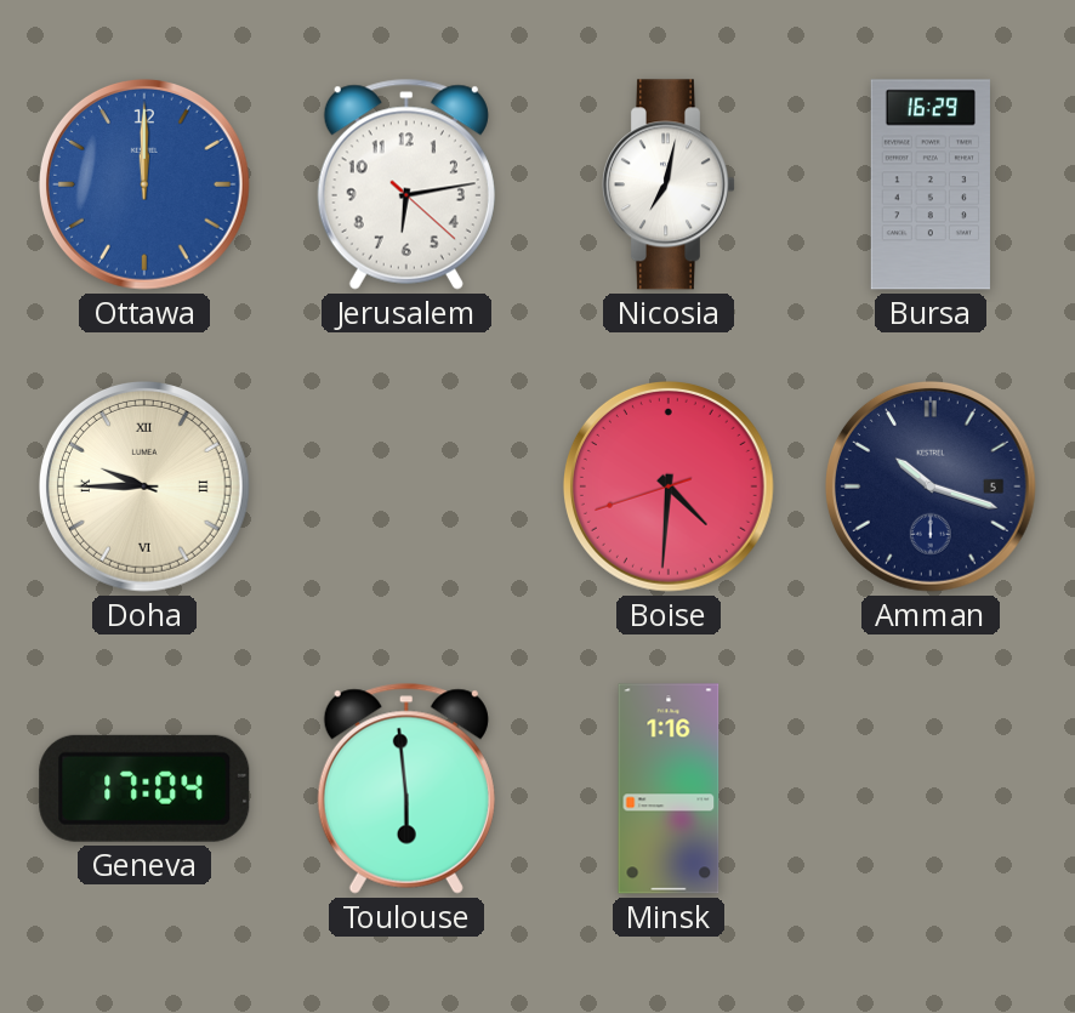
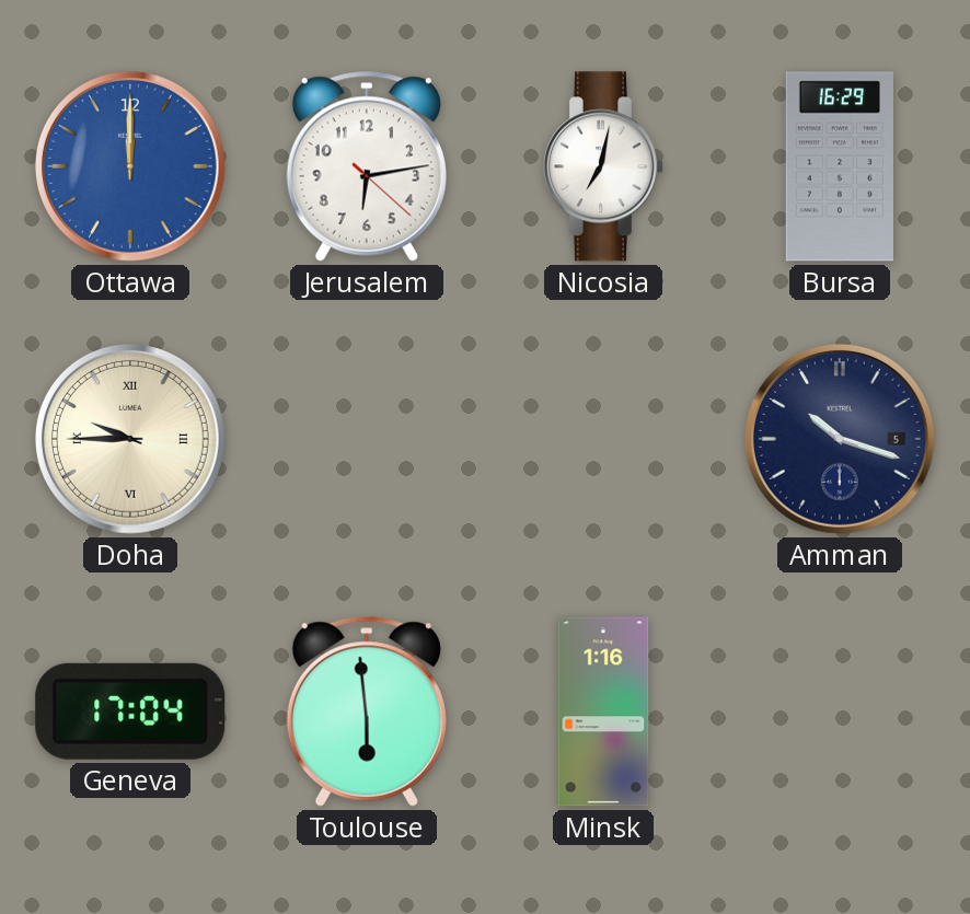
Boise: 4:30 -> none (669, 486)
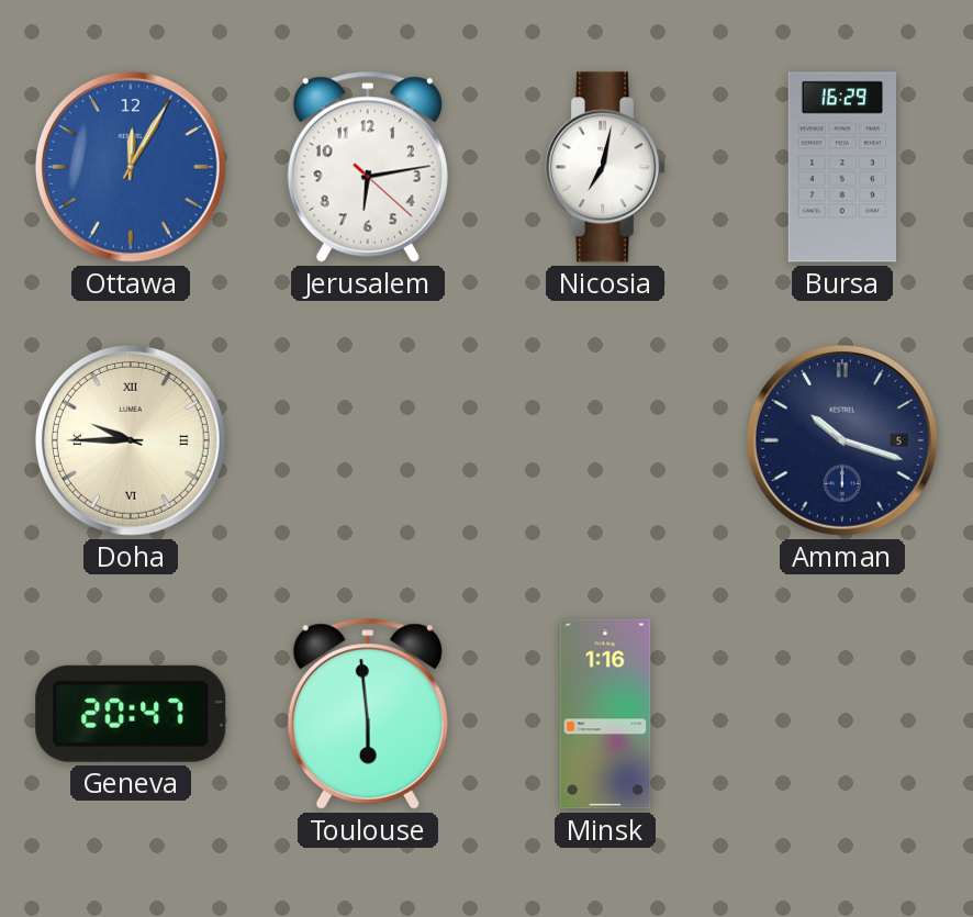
Ottawa: 12:00 -> 12:05 (131, 167)
Geneva: 17:04 -> 20:47 (131, 714)
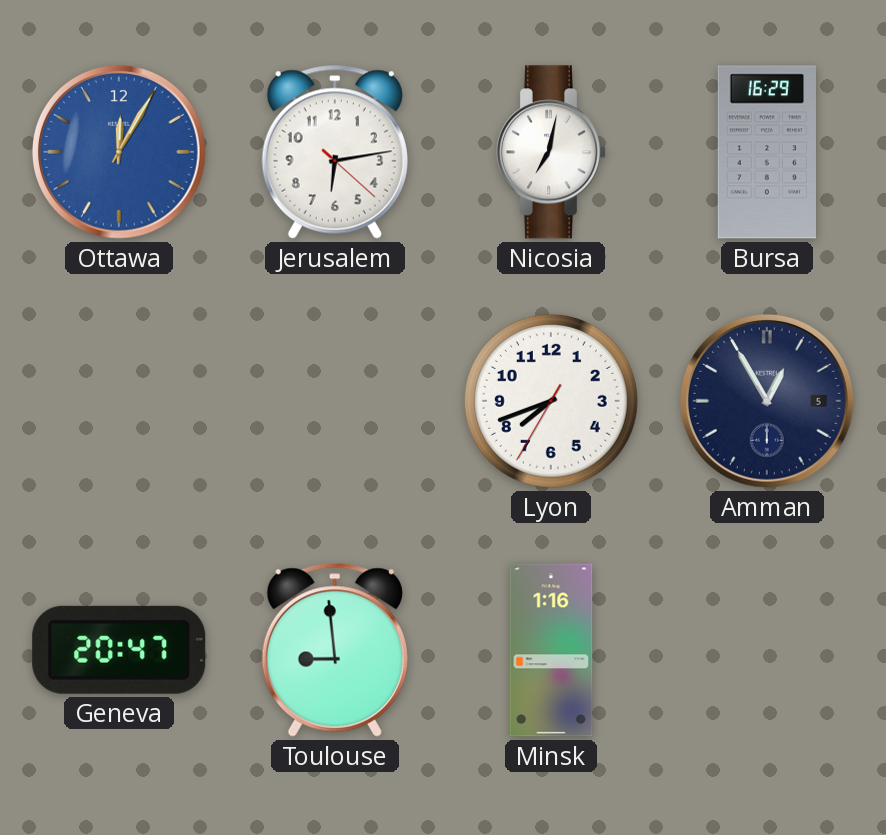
Doha: 9:45 -> none (131, 440)
Lyon: none -> 7:41 (551, 401)
Amman: 10:18 -> 12:55 (767, 401)
Toulouse: 5:59 -> 8:59 (335, 650)
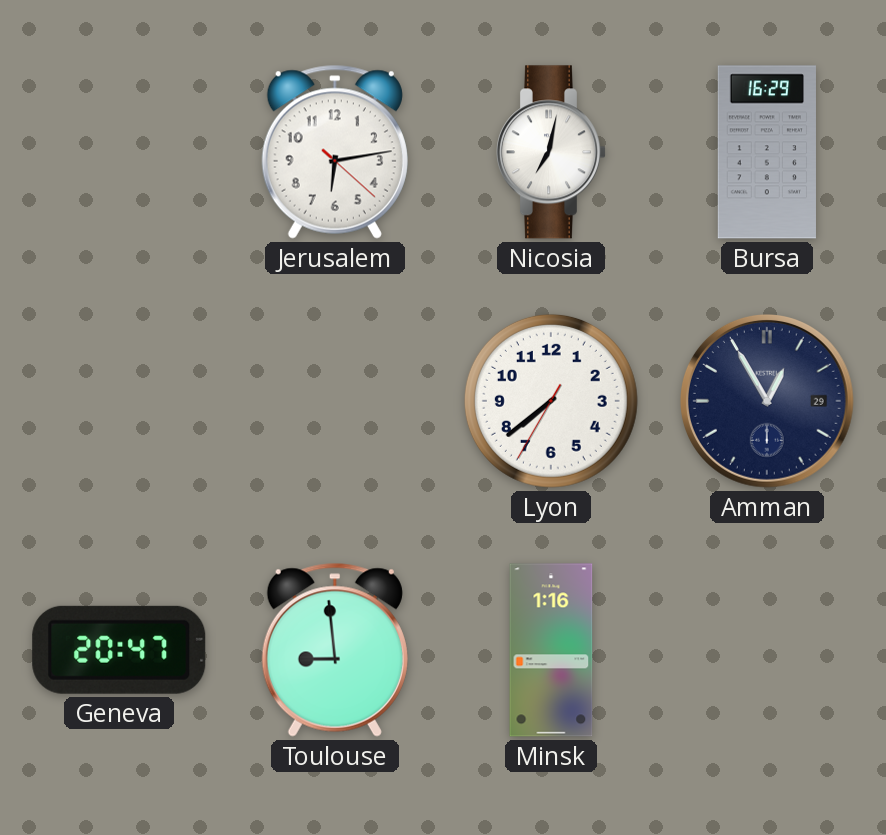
Ottawa: 12:05 -> none (119, 152)
Lyon: 7:41 -> 7:38 (551, 401)
Amman date: 5 -> 29 (767, 401)
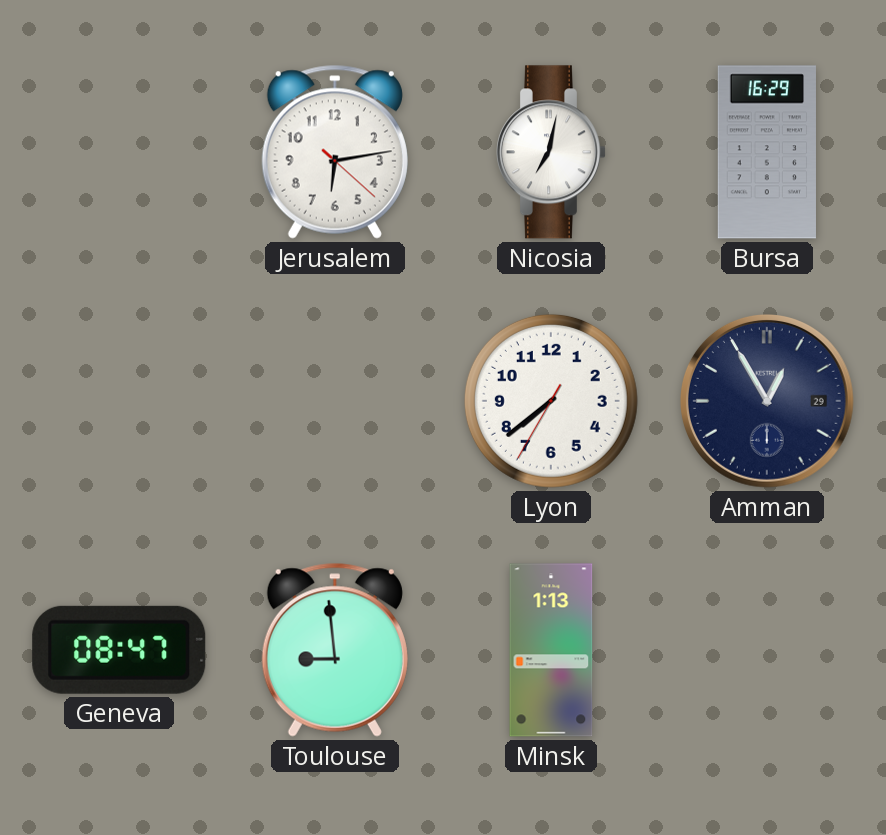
Geneva: 20:47 -> 08:47 (119, 650)
Minsk: 1:16 -> 1:13 (551, 650)
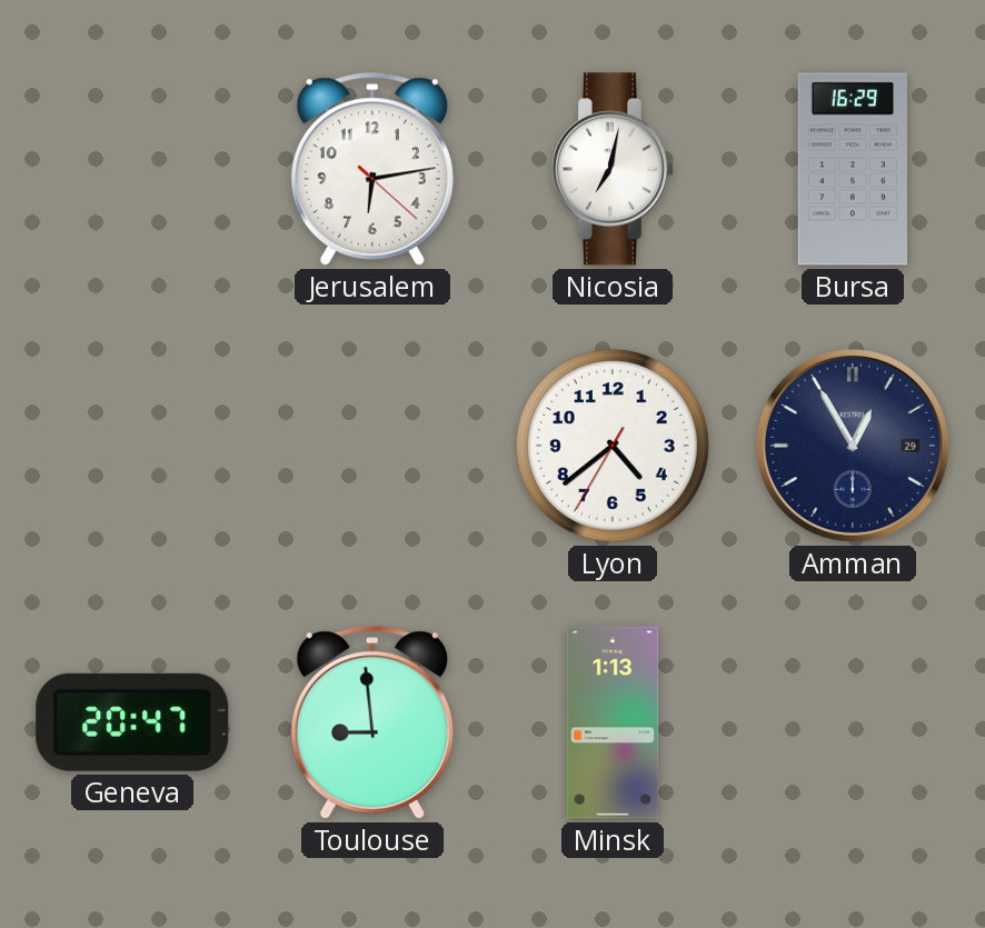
Lyon: 7:38 -> 4:38 (613, 446)
Geneva: 08:47 -> 20:47 (132, 722)
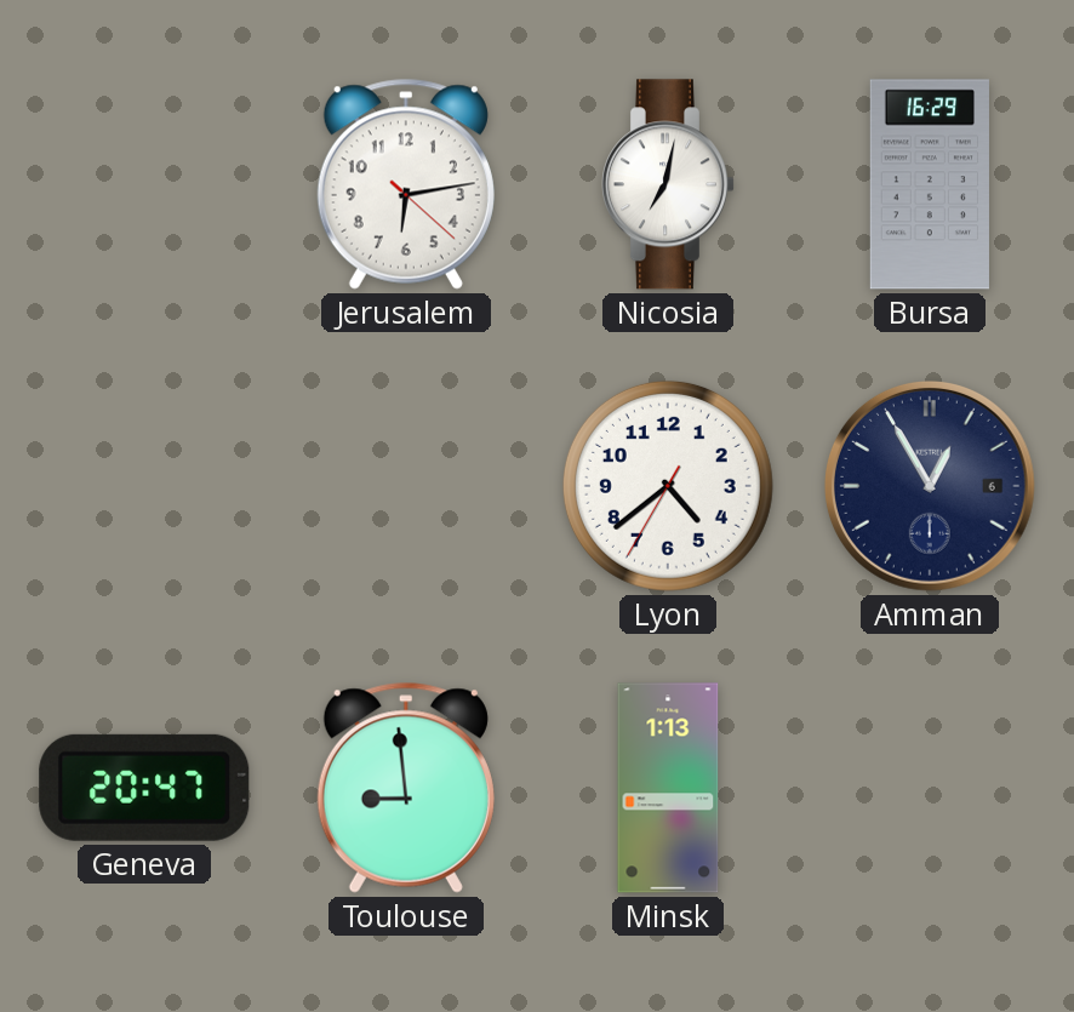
Amman date: 29 -> 6 (930, 486)
